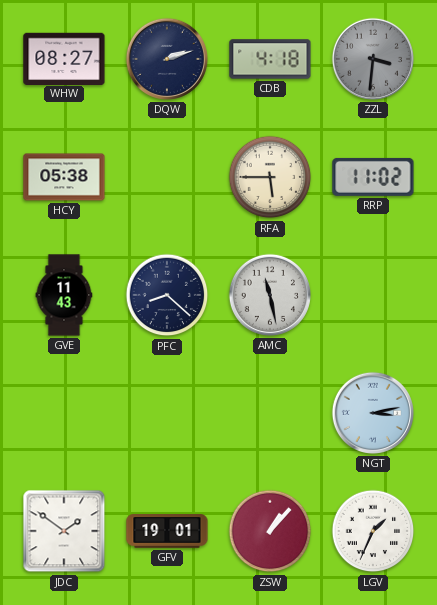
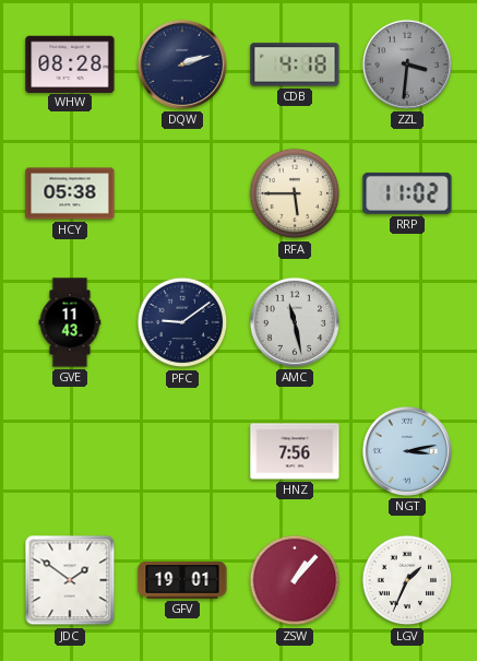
WHW: 08:27 -> 08:28 (70, 63)
PFC: 8:22 -> 9:09 (182, 322)
HNZ: none -> 7:56 (295, 451)
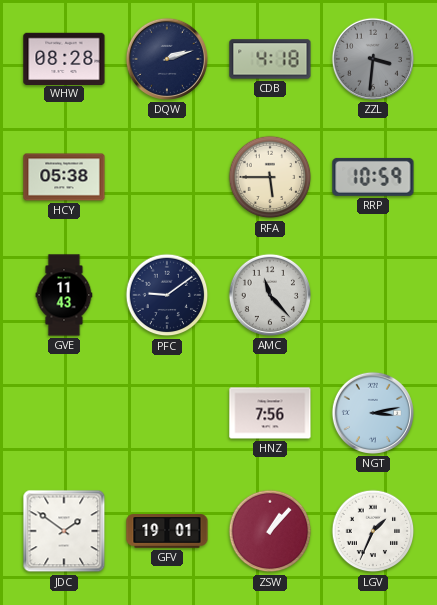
RRP: 11:02 -> 10:59 (373, 177)
AMC: 11:28 -> 11:23 (270, 295)
